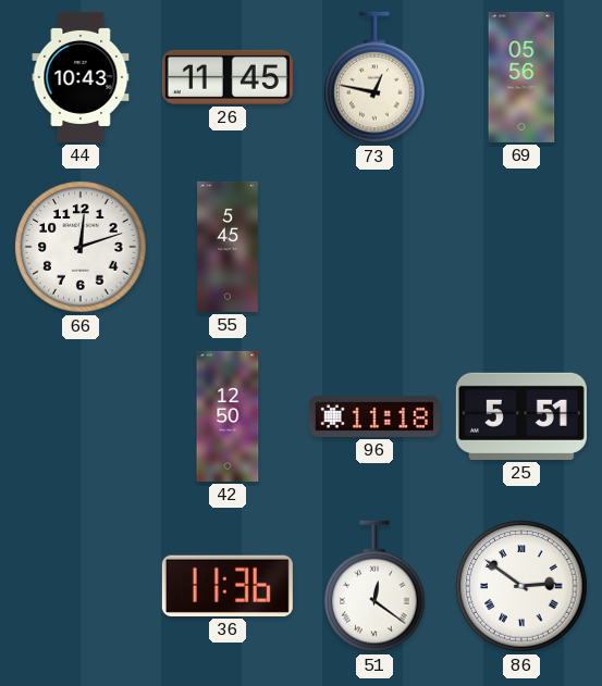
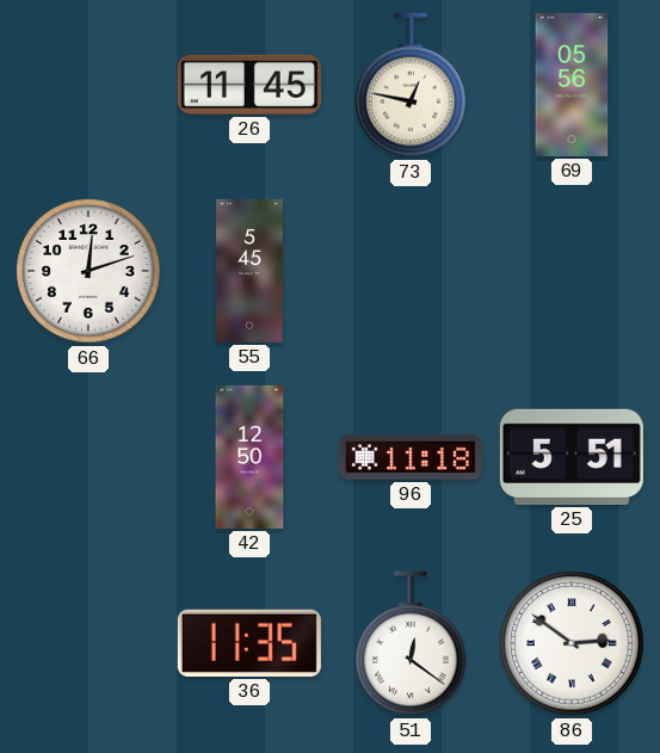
44: 10:43 -> none (81, 77)
36: 11:36 -> 11:35 (249, 643)
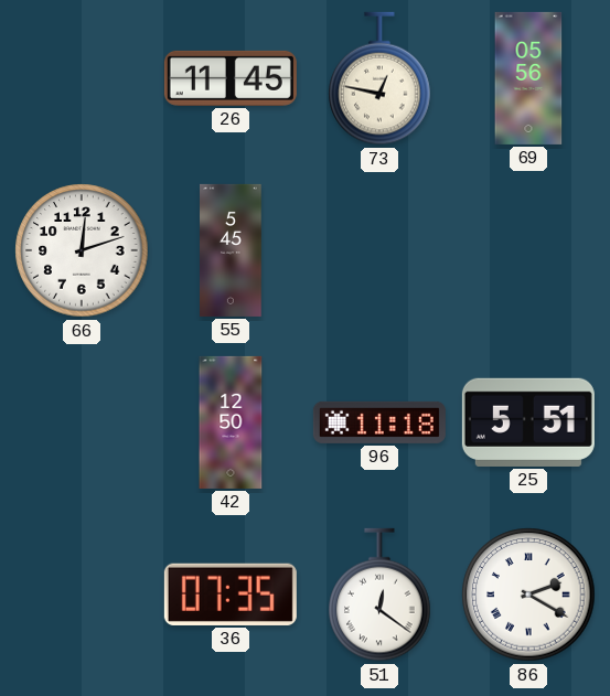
36: 11:35 -> 07:35 (231, 595)
86: 2:51 -> 2:20 (528, 595)
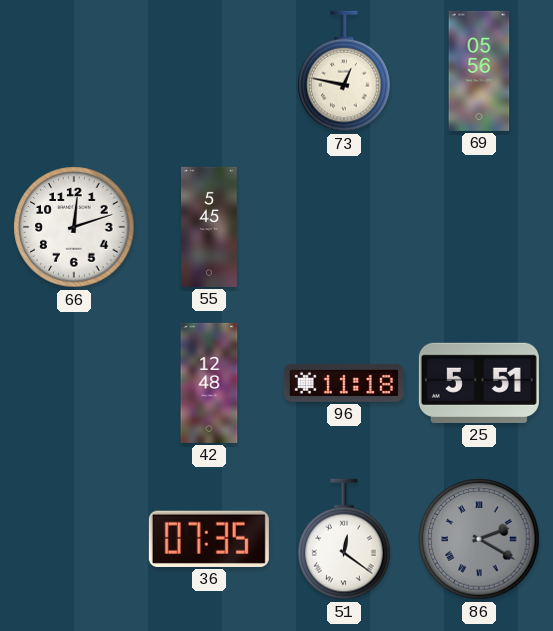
26: 11:45 -> none (231, 78)
42: 12:50 -> 12:48 (209, 383)
86 dial: white -> grey (479, 539)
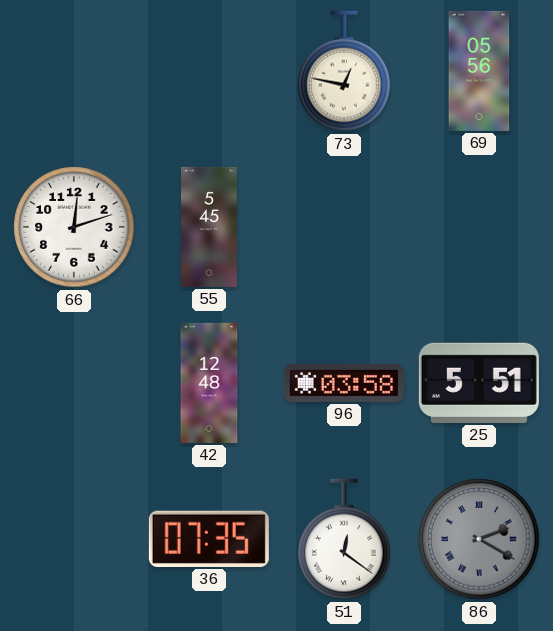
96: 11:18 -> 03:58 (344, 383)
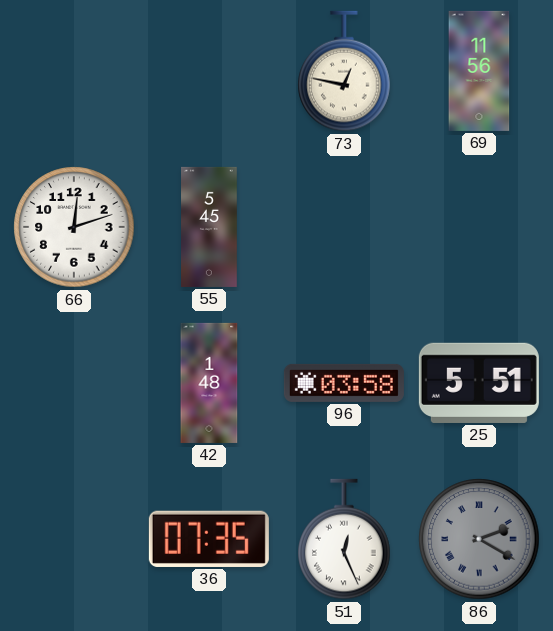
69: 05:56 -> 11:56 (479, 71)
42: 12:48 -> 1:48 (209, 383)
51: 12:21 -> 12:26 (344, 539)
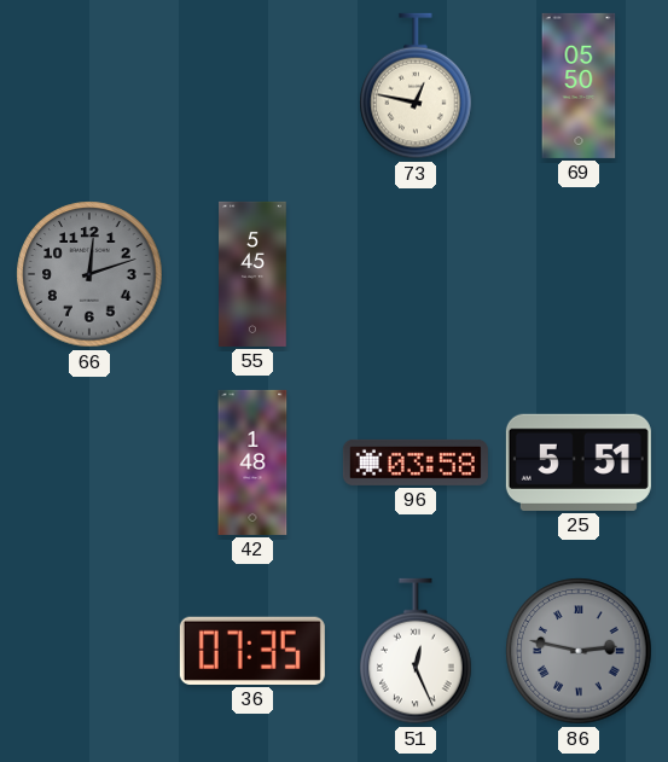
69: 11:56 -> 05:50 (579, 86)
66 dial: white -> grey (89, 274)
86: 2:20 -> 2:47 (579, 651)
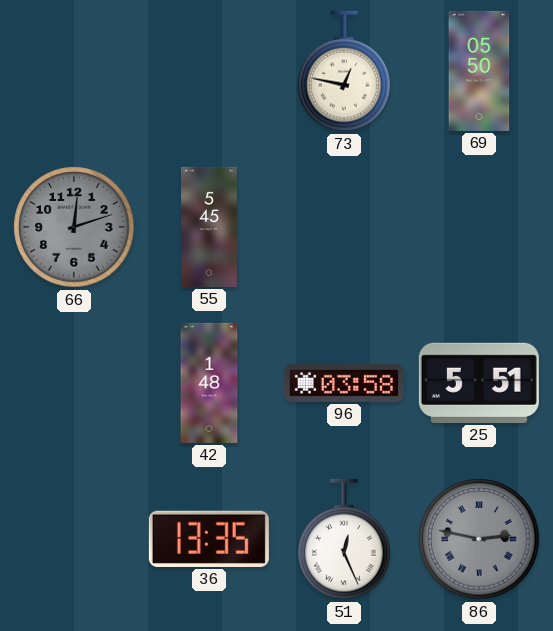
36: 07:35 -> 13:35 (209, 539)
